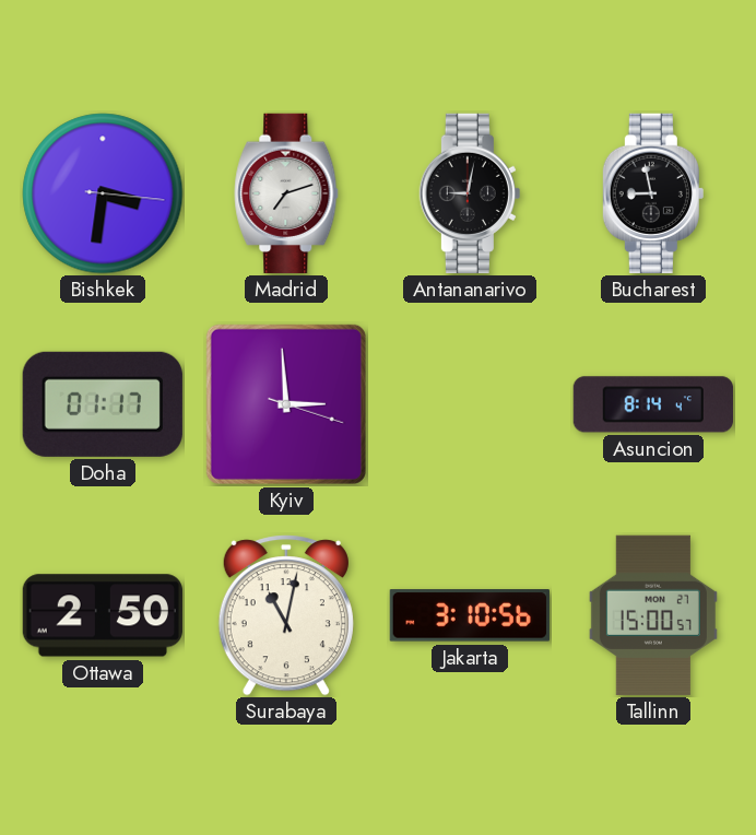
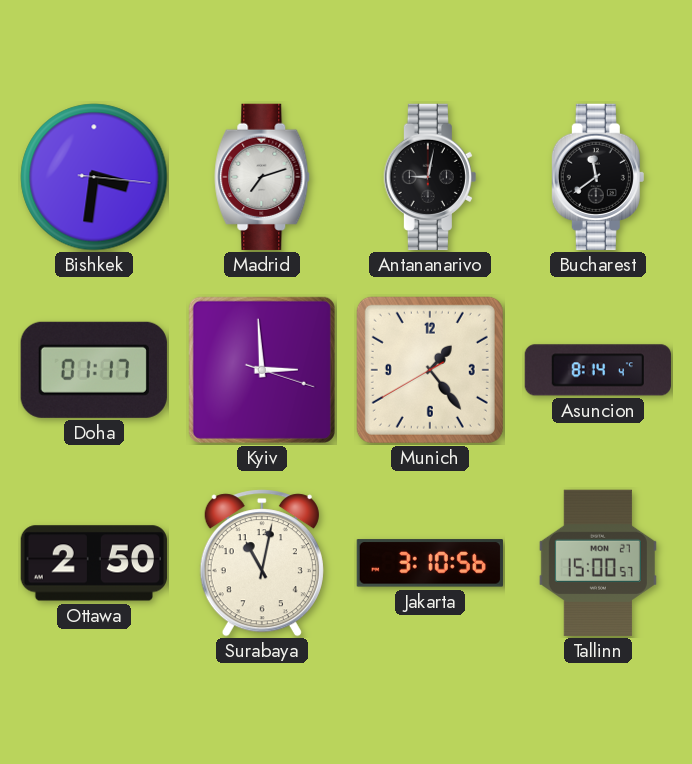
Bucharest: 8:58 -> 11:39 (598, 177)
Munich: none -> 1:23 (430, 370)
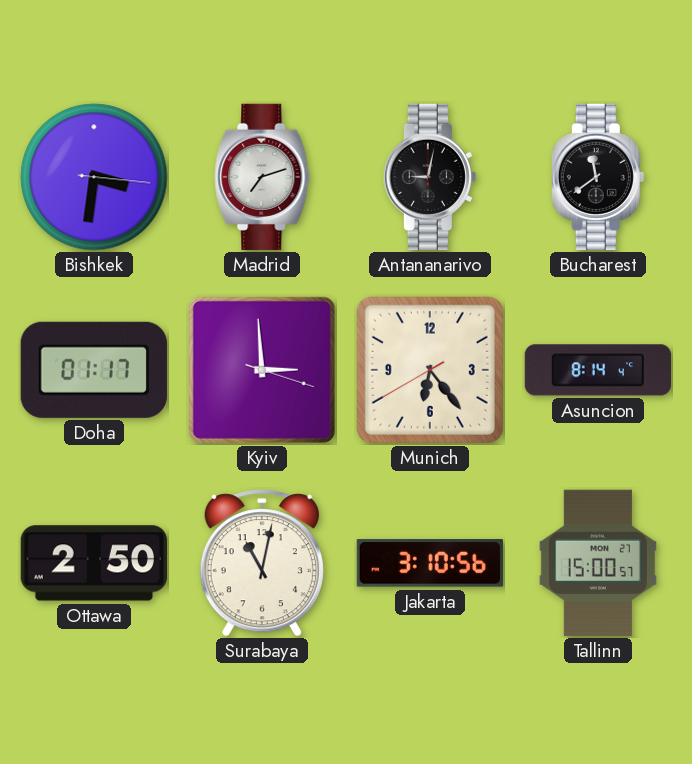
Munich: 1:23 -> 6:23 (430, 370)
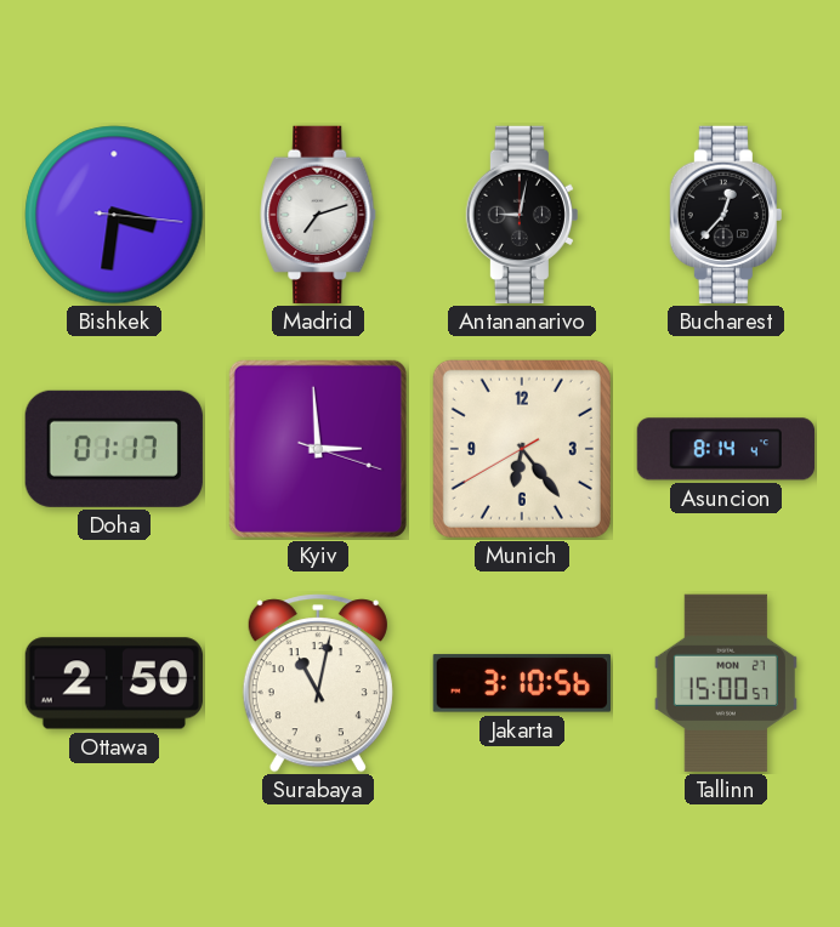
Bucharest: 11:39 -> 12:37 (726, 215)
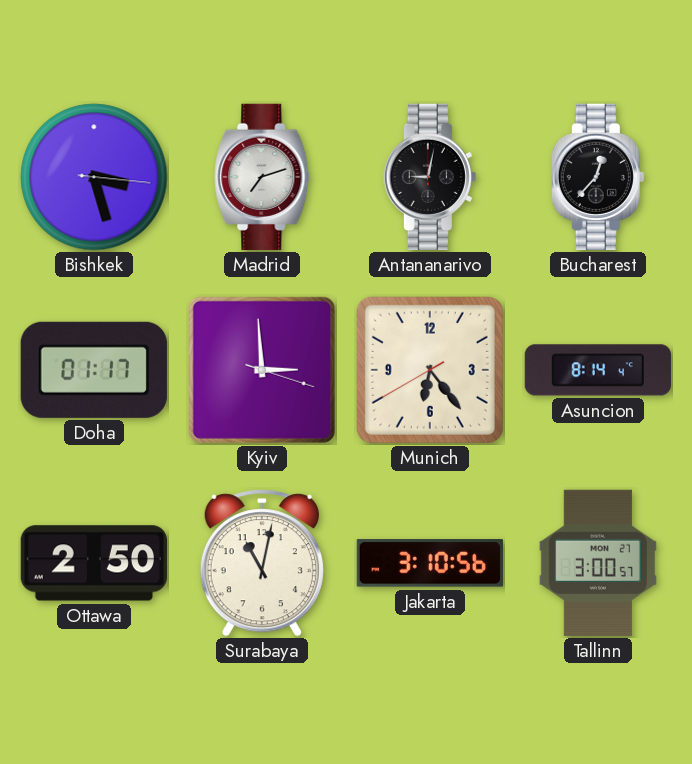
Bishkek: 3:31 -> 3:27 (94, 177)
Tallinn: 15:00 -> 3:00 (598, 563)
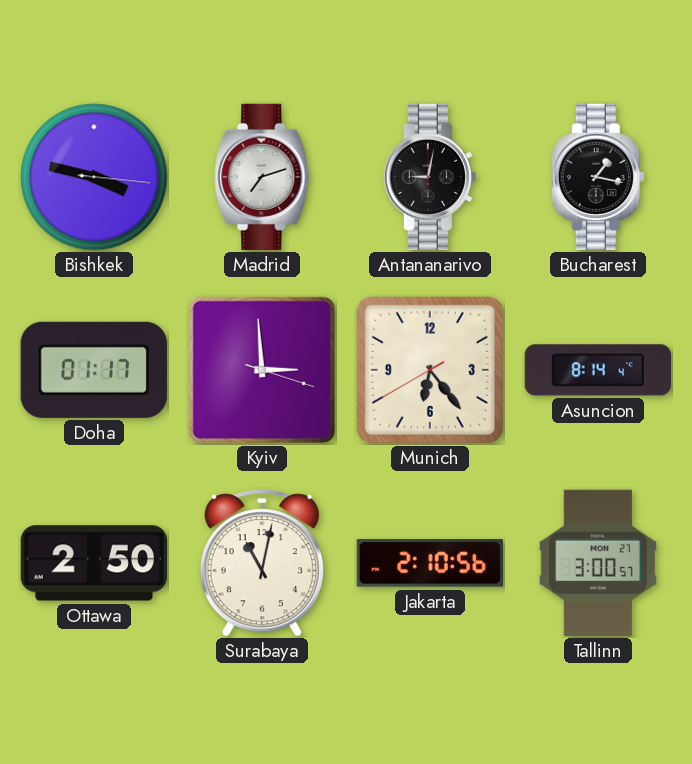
Bishkek: 3:27 -> 3:47 (94, 177)
Bucharest: 12:37 -> 1:17 (598, 177)
Jakarta: 3:10 -> 2:10 (430, 563)
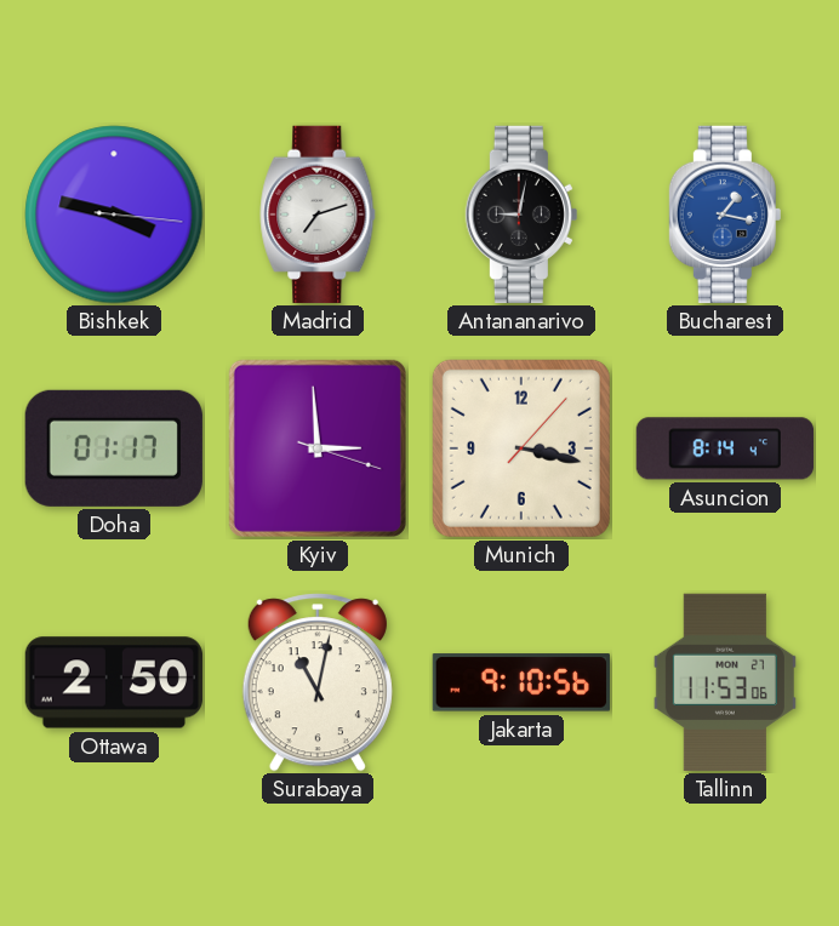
Bucharest dial: black -> blue (725, 215)
Munich: 6:23 -> 3:17 (521, 448)
Jakarta: 2:10 -> 9:10 (521, 682)
Tallinn: 3:00 -> 11:53 (725, 682)
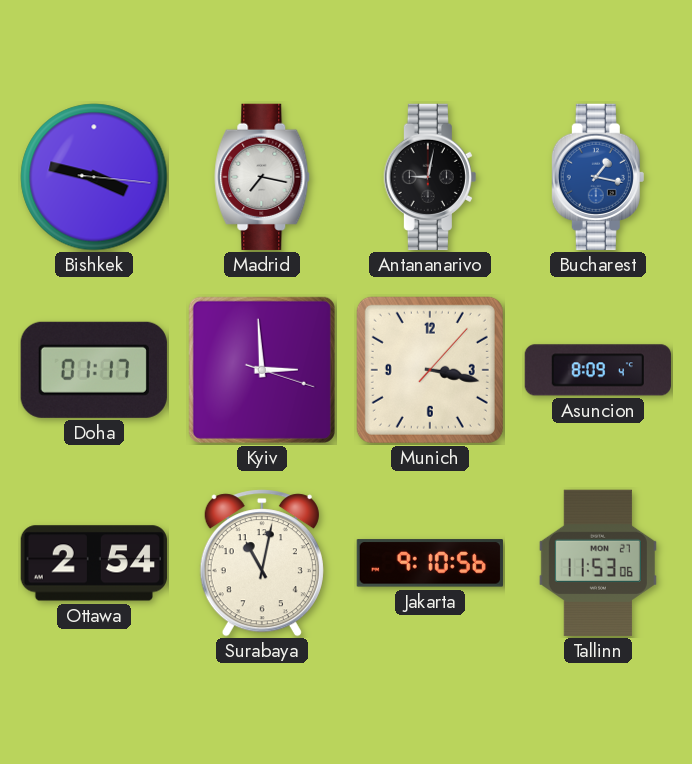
Madrid: 7:12 -> 7:17 (262, 177)
Asuncion: 8:14 -> 8:09 (598, 370)
Ottawa: 2:50 -> 2:54 (94, 563)
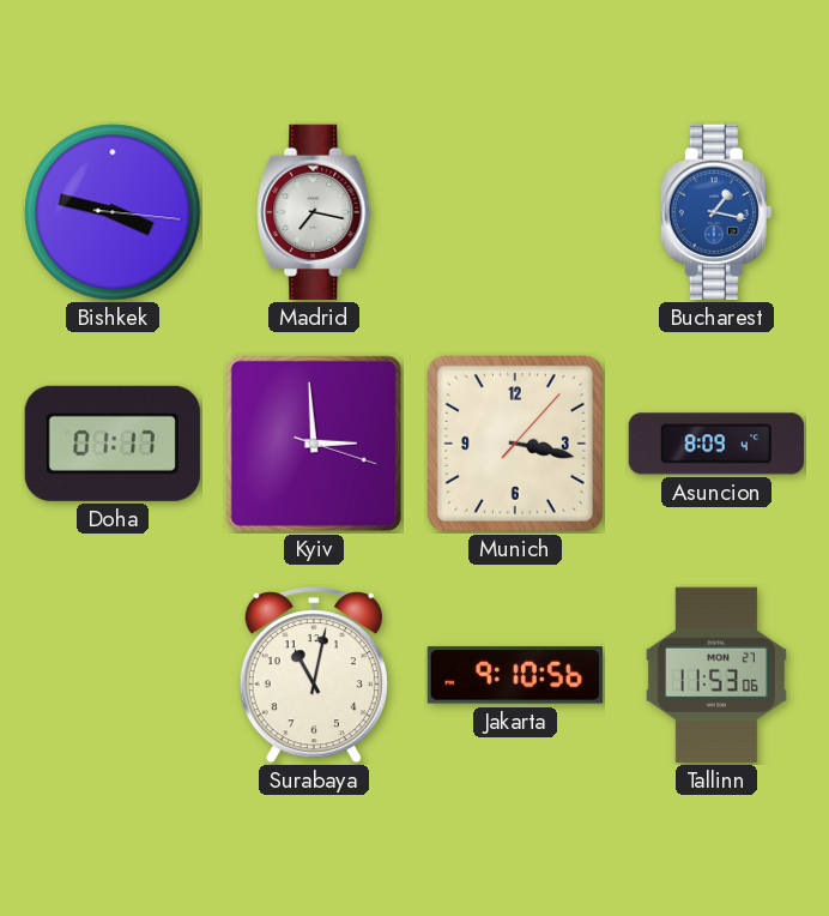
Antananarivo: 9:02 -> none (430, 177)
Ottawa: 2:54 -> none (94, 563)
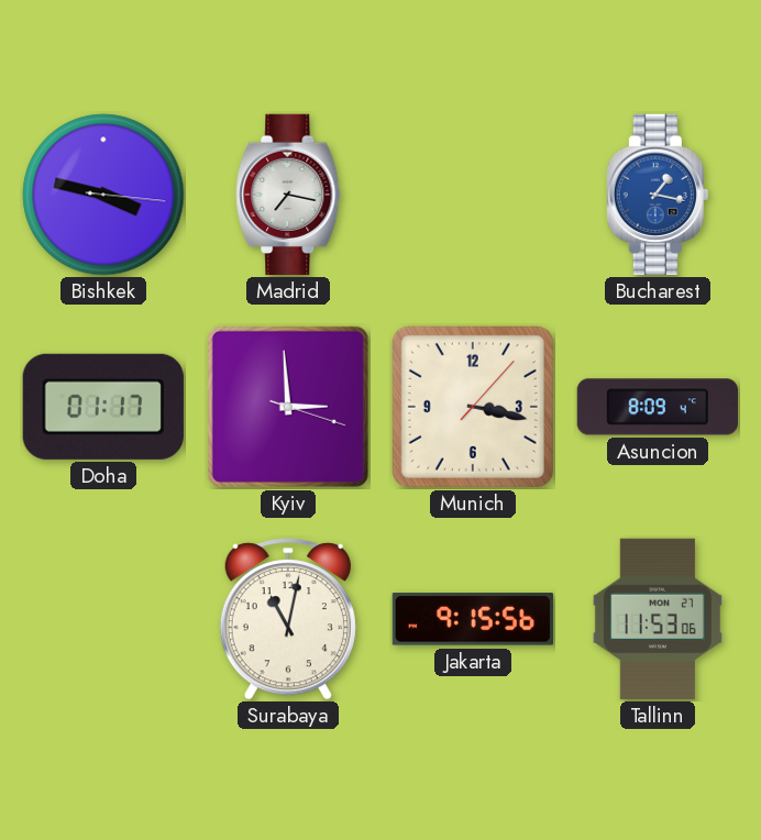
Jakarta: 9:10 -> 9:15 (473, 619)
